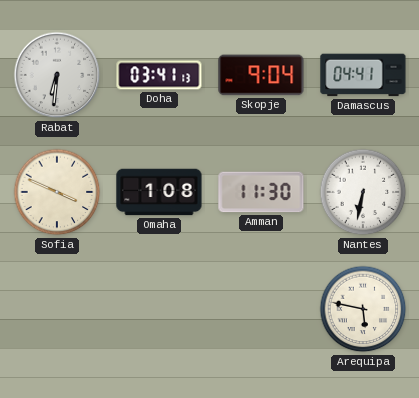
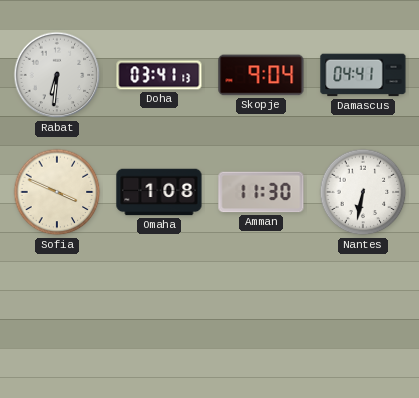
Arequipa: 5:47 -> none (363, 309)
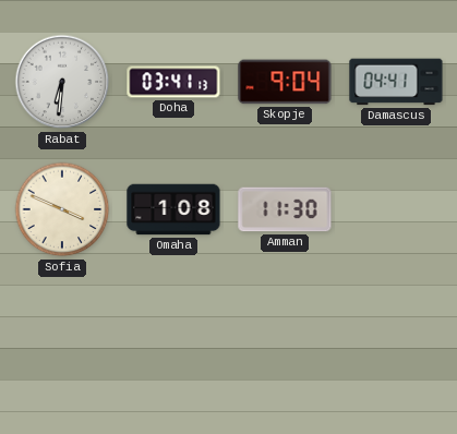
Nantes: 6:32 -> none (363, 192)
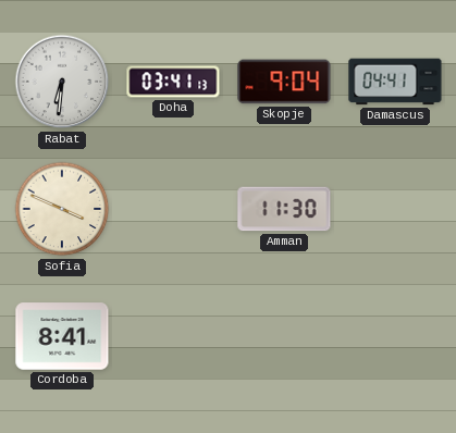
Omaha: 1:08 -> none (173, 209)
Cordoba: none -> 8:41 (62, 336)
